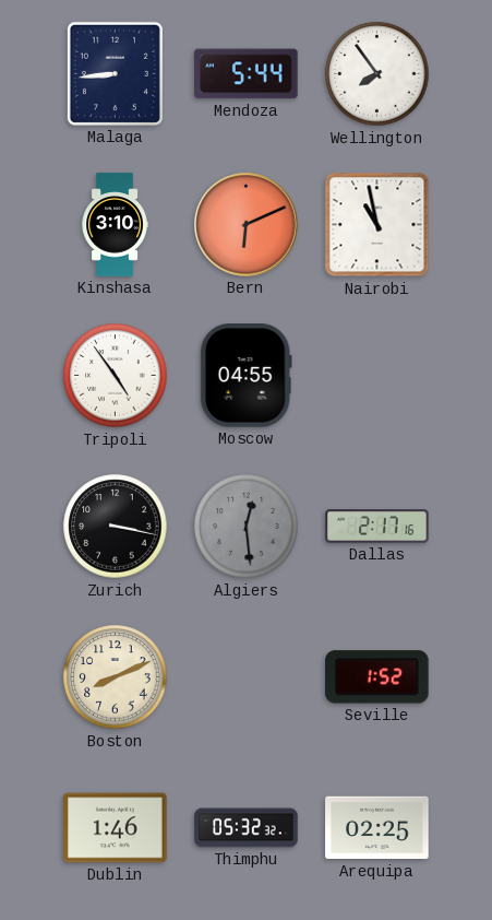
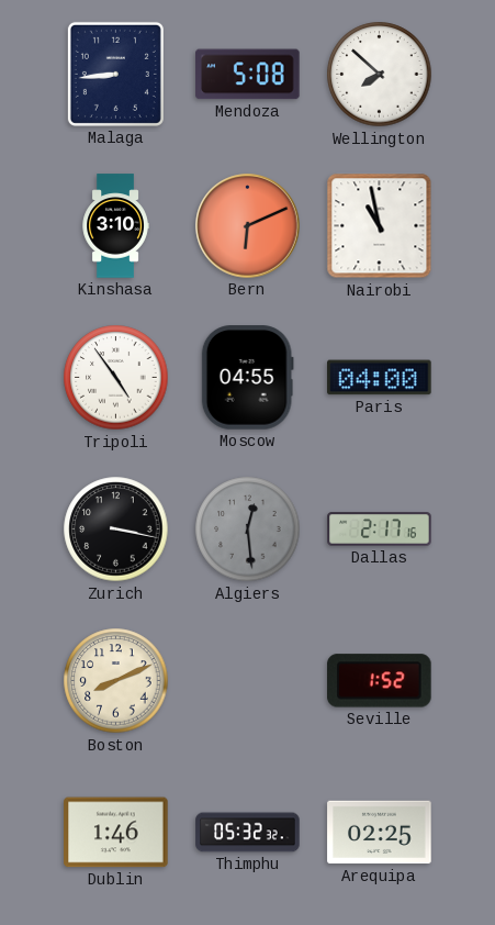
Mendoza: 5:44 -> 5:08 (248, 75)
Wellington: 7:54 -> 7:52 (380, 75)
Paris: none -> 04:00 (380, 378)
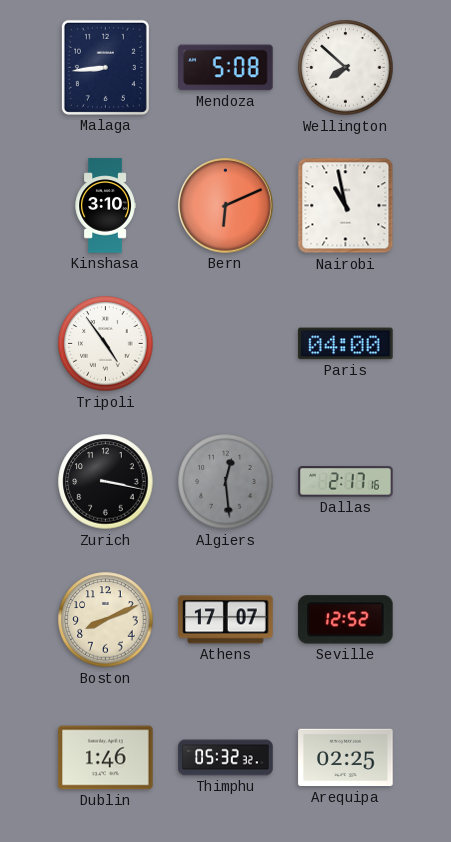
Moscow: 04:55 -> none (247, 378)
Athens: none -> 17:07 (226, 620)
Seville: 1:52 -> 12:52 (346, 620)
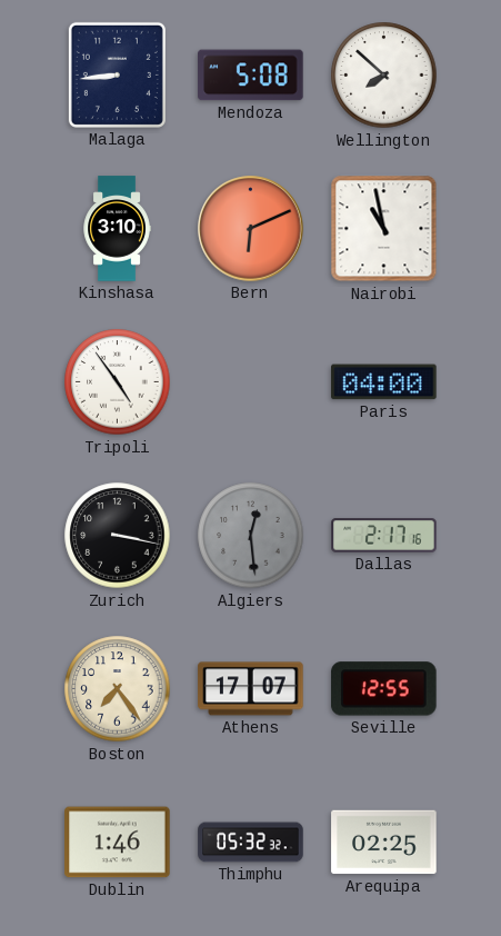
Boston: 8:11 -> 7:24 (118, 689)
Seville: 12:52 -> 12:55 (384, 689)
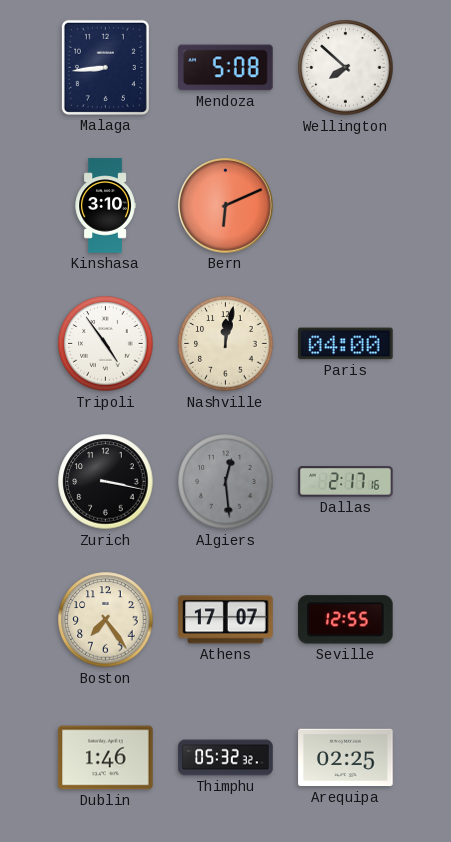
Nairobi: 10:58 -> none (384, 229)
Nashville: none -> 12:02 (226, 344)
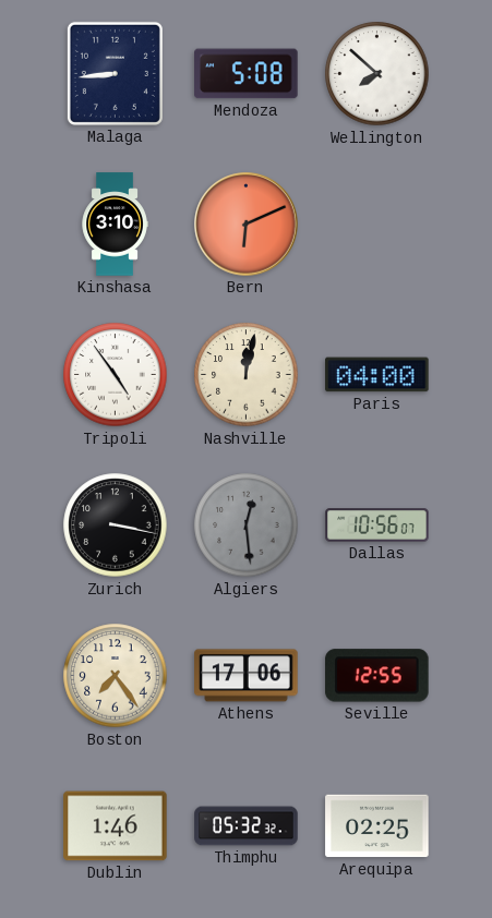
Dallas: 2:17 -> 10:56 (377, 526)
Athens: 17:07 -> 17:06 (247, 676)
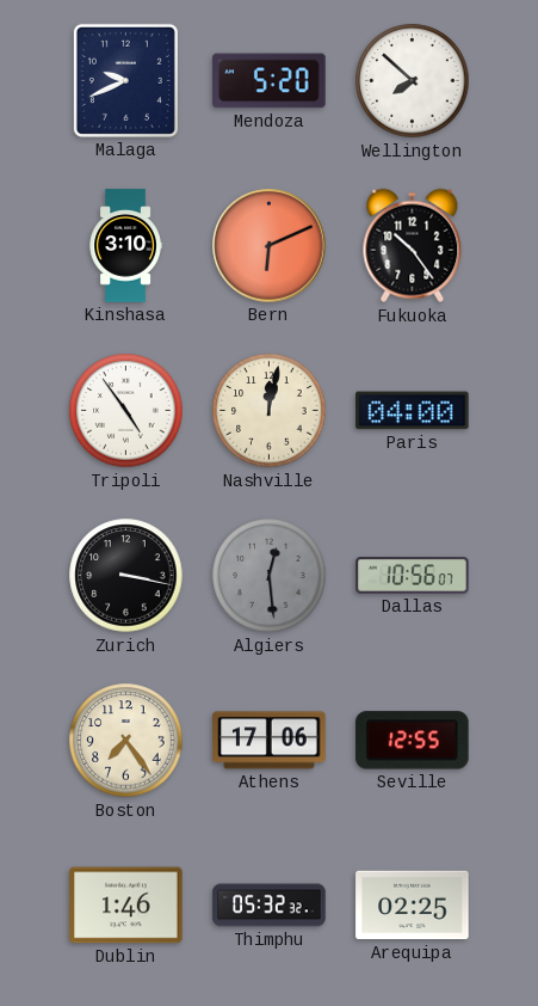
Malaga: 8:44 -> 9:41 (125, 80)
Mendoza: 5:08 -> 5:20 (270, 81)
Fukuoka: none -> 10:24 (413, 246)
